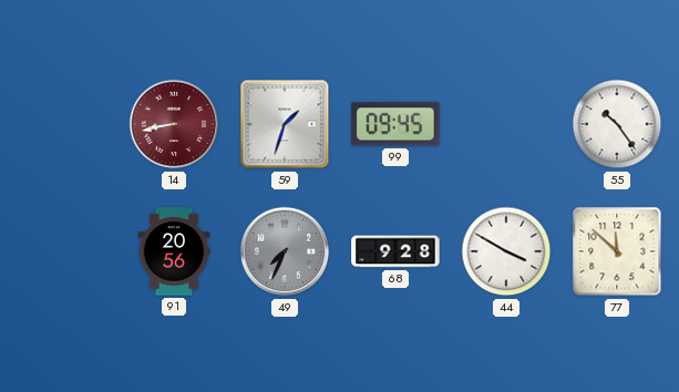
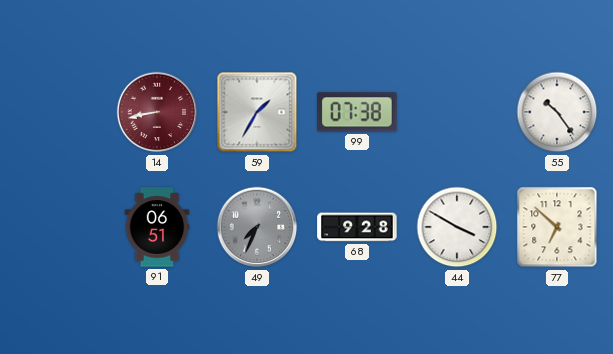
59: 1:33 -> 1:35 (257, 112)
99: 09:45 -> 07:38 (357, 112)
91: 20:56 -> 06:51 (157, 227)
77: 11:52 -> 6:52 (557, 227)
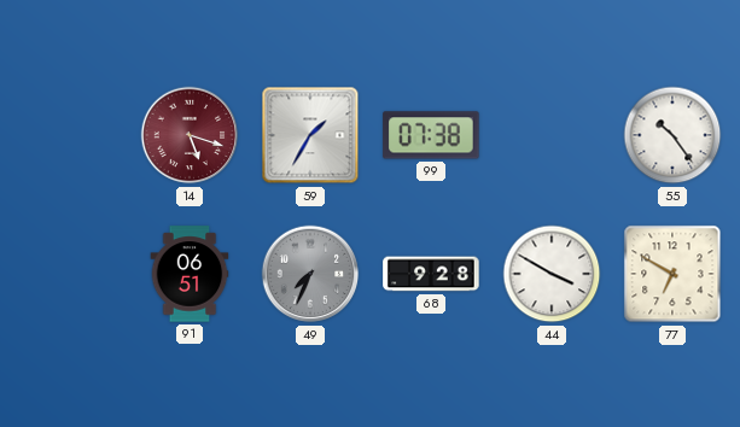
14: 8:43 -> 5:18 (190, 135)
77: 6:52 -> 6:50 (672, 274)
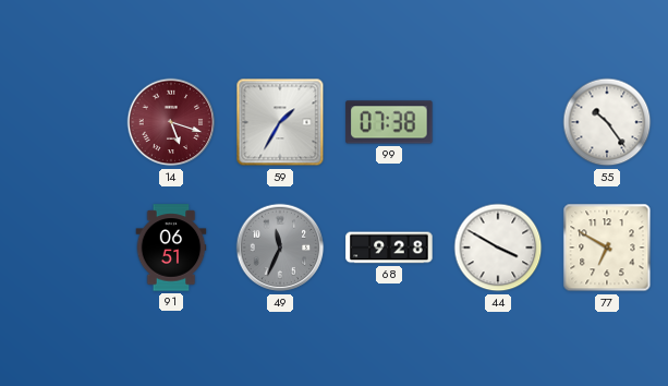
49: 7:34 -> 11:34 (280, 248)
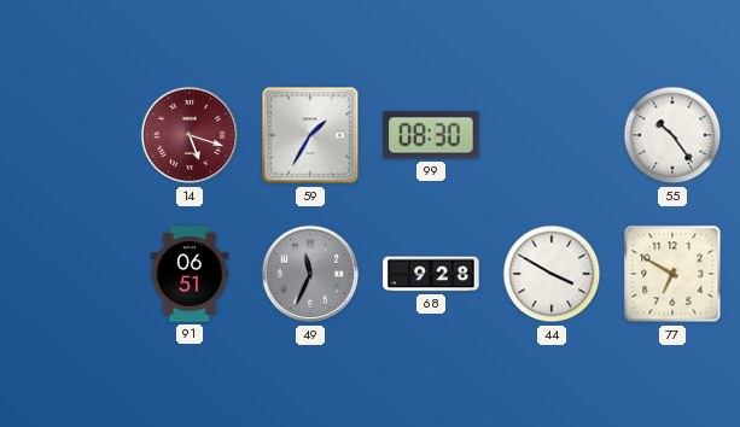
99: 07:38 -> 08:30 (431, 135)
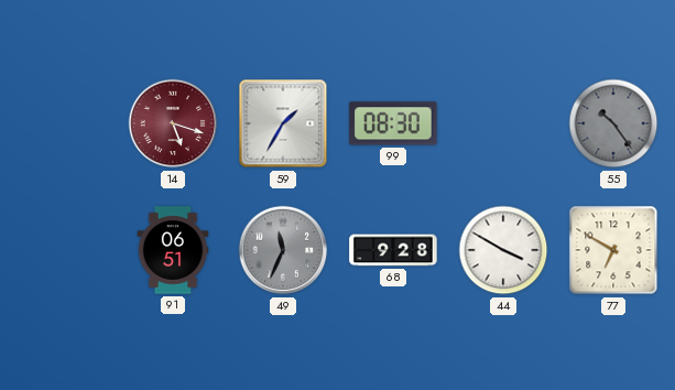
55 dial: white -> grey (613, 123)
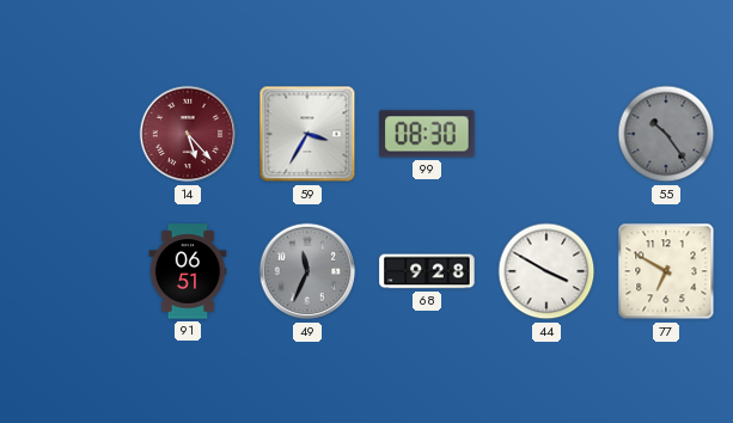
14: 5:18 -> 5:23 (188, 134)
59: 1:35 -> 3:35 (307, 134)
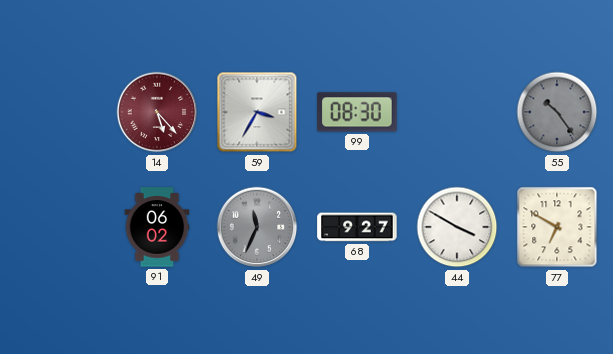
91: 06:51 -> 06:02 (157, 227)
68: 9:28 -> 9:27 (357, 227)
